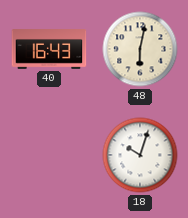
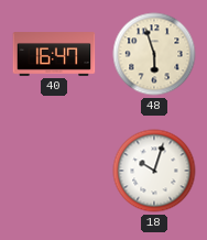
40: 16:43 -> 16:47 (54, 54)
48: 6:02 -> 5:57 (154, 54)
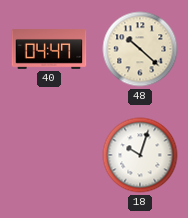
40: 16:47 -> 04:47 (49, 49)
48: 5:57 -> 10:22 (140, 49)
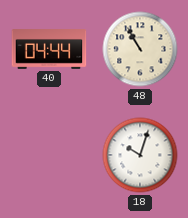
40: 04:47 -> 04:44 (49, 49)
48: 10:22 -> 10:55 (140, 49)
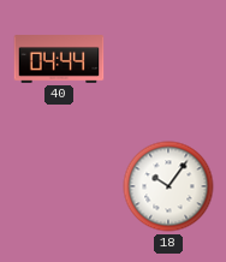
48: 10:55 -> none (140, 49)
18: 10:03 -> 10:06 (168, 186)
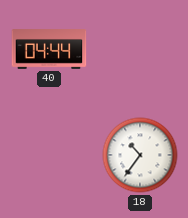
18: 10:06 -> 10:36 (140, 155)
